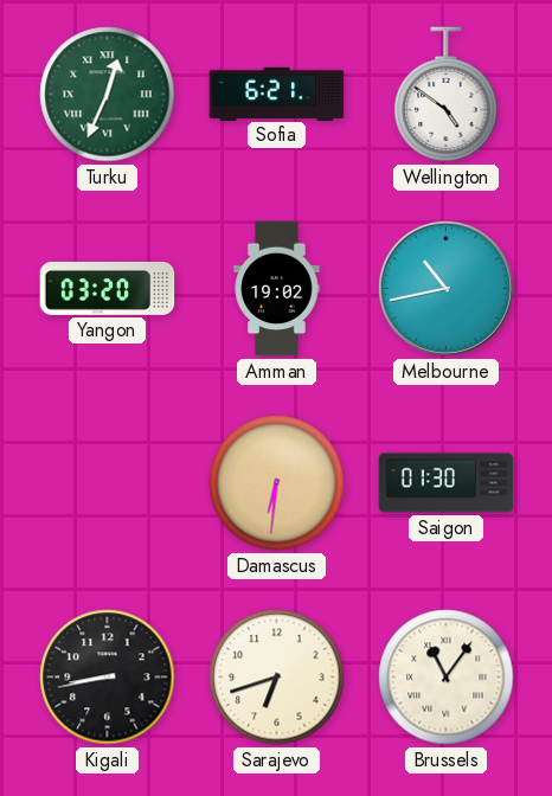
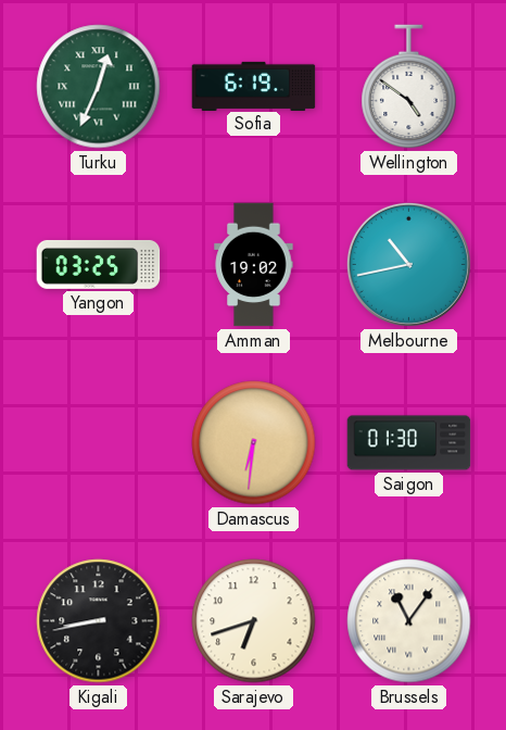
Sofia: 6:21 -> 6:19 (254, 86)
Yangon: 03:20 -> 03:25 (99, 264)
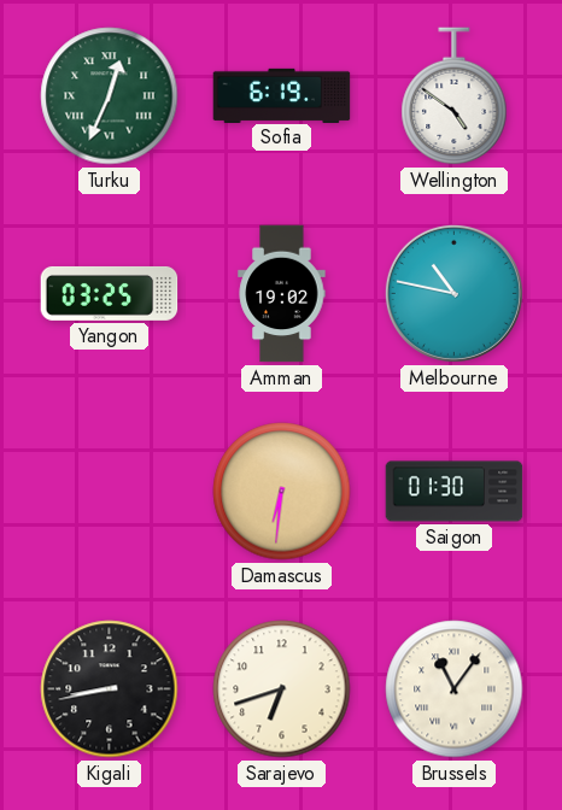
Melbourne: 10:43 -> 10:47 (453, 293)
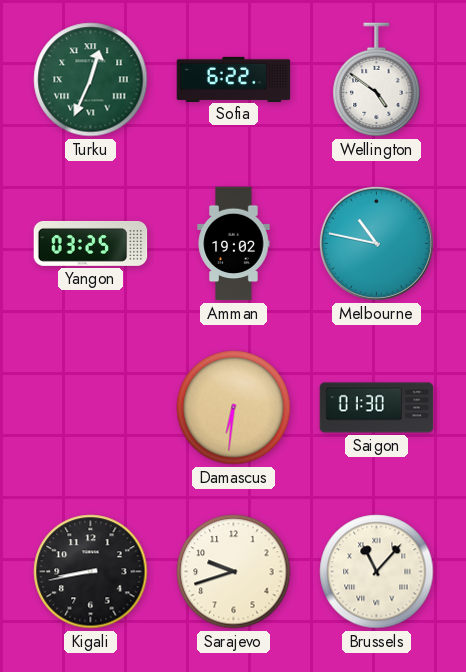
Sofia: 6:19 -> 6:22 (234, 79)
Sarajevo: 6:42 -> 9:42 (234, 572)
Brussels: 11:06 -> 11:07 (377, 572)
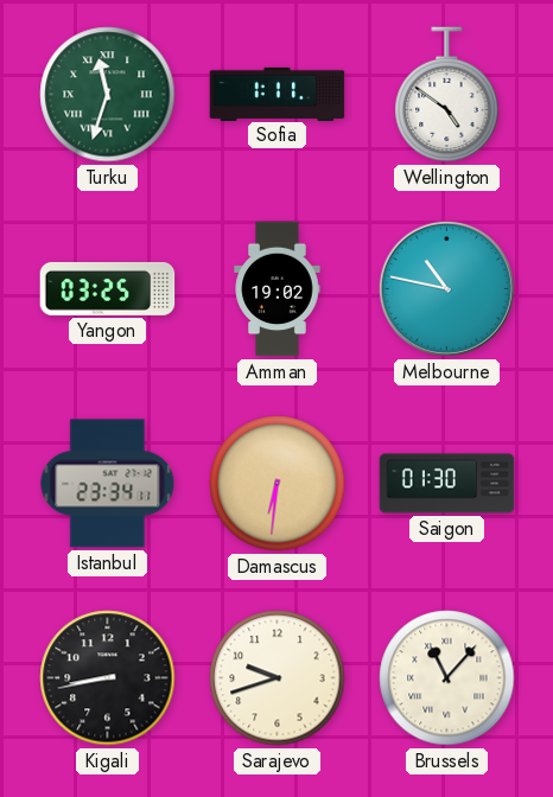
Turku: 12:34 -> 11:33 (108, 95)
Sofia: 6:22 -> 1:11 (278, 94)
Istanbul: none -> 23:34 (108, 484)
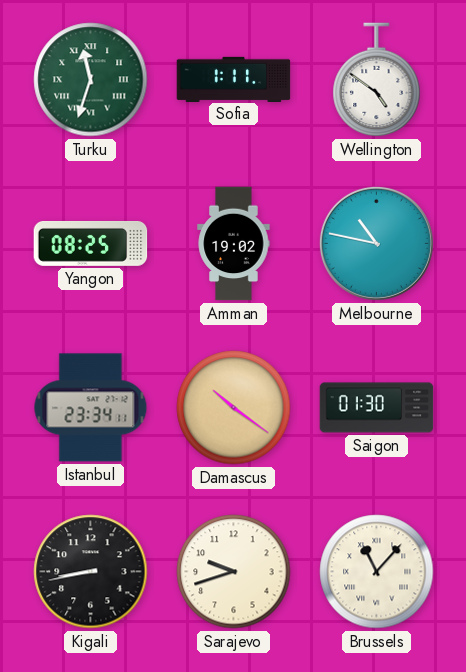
Yangon: 03:25 -> 08:25 (91, 243)
Damascus: 6:31 -> 10:21 (234, 408)
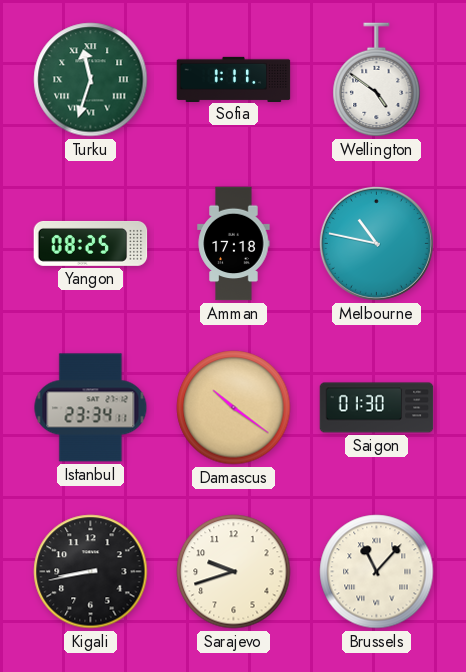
Amman: 19:02 -> 17:18 (234, 244)
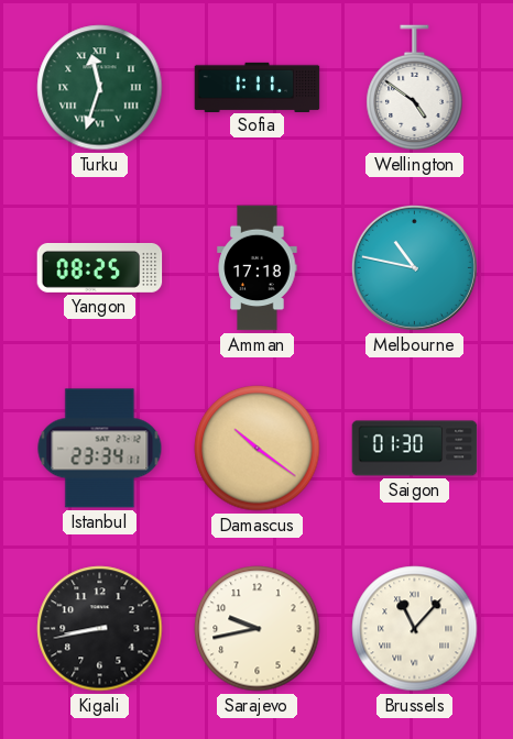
Sarajevo: 9:42 -> 9:43 (258, 629)
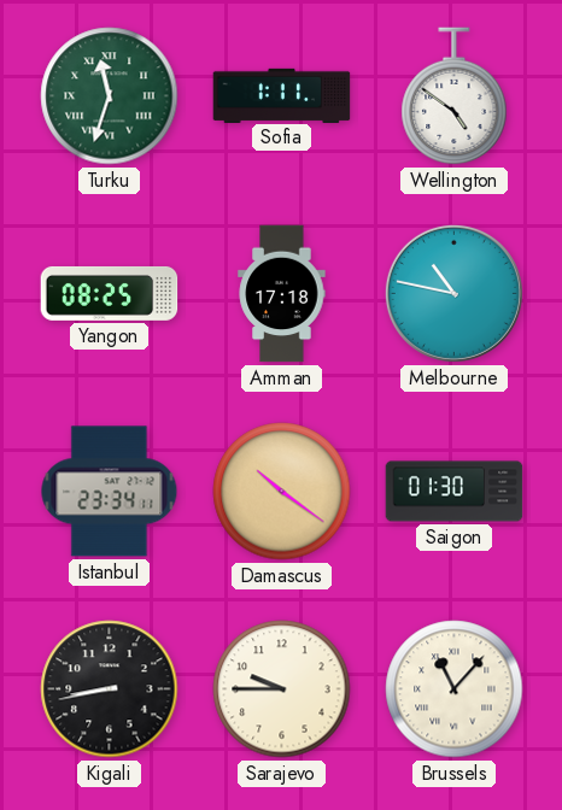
Sarajevo: 9:43 -> 9:45 (282, 689)
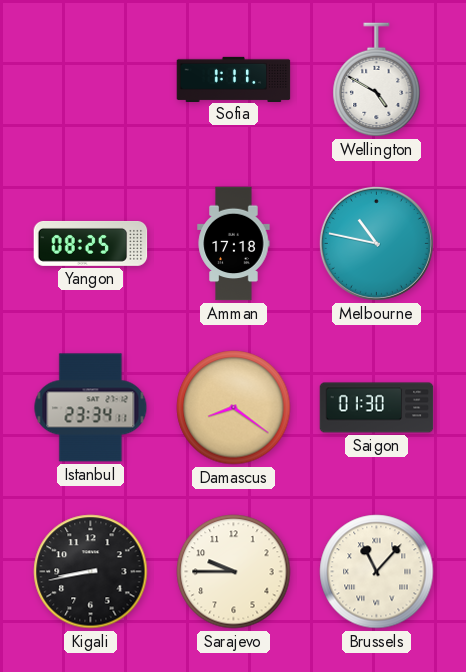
Turku: 11:33 -> none (110, 96)
Wellington: 4:51 -> 4:50 (377, 80)
Damascus: 10:21 -> 8:21 (234, 408)
